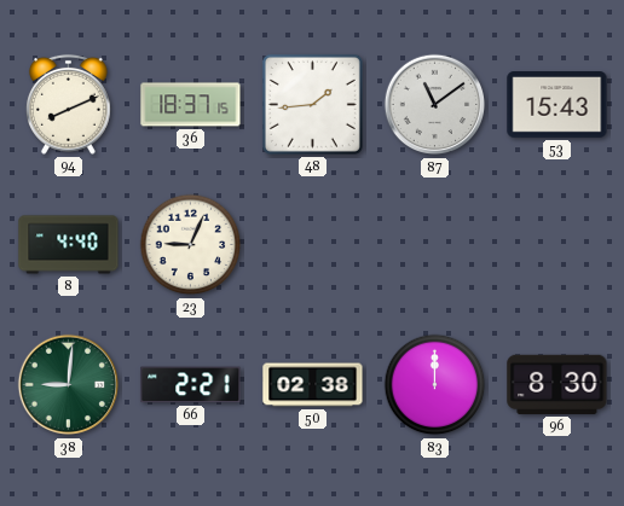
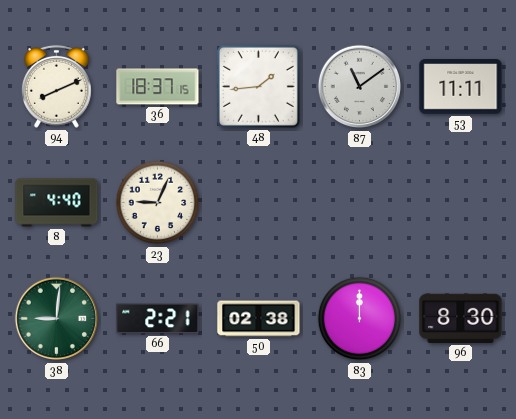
53: 15:43 -> 11:11 (461, 87)
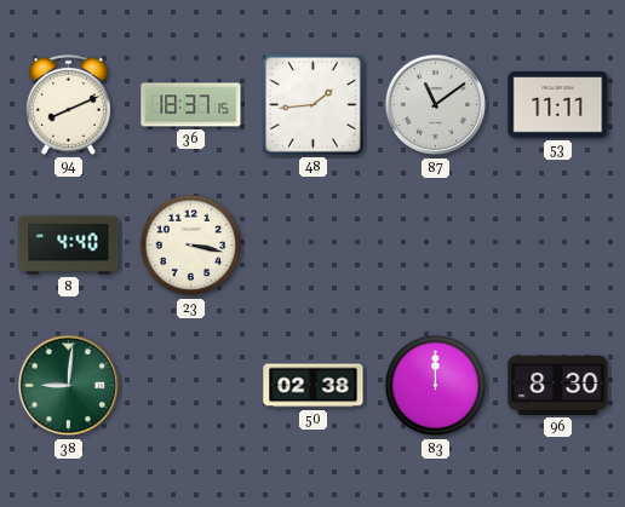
23: 9:04 -> 3:17 (191, 246)
66: 2:21 -> none (158, 319)
